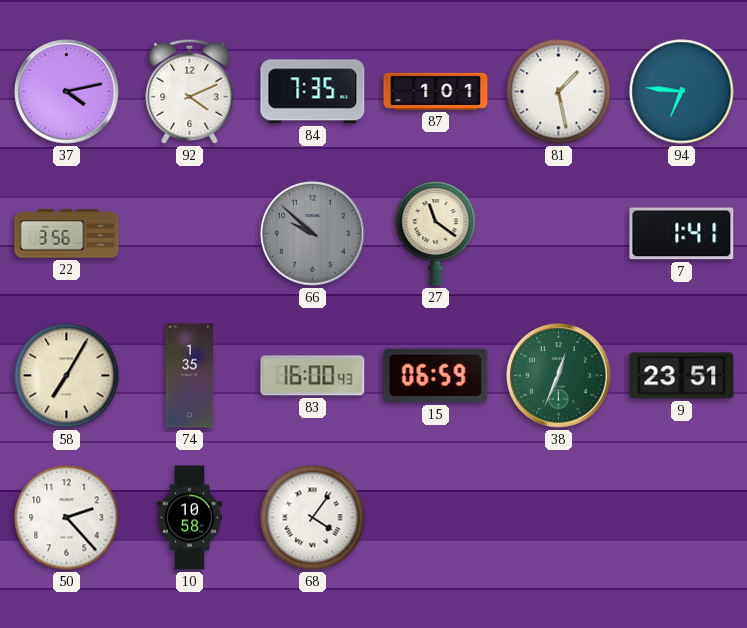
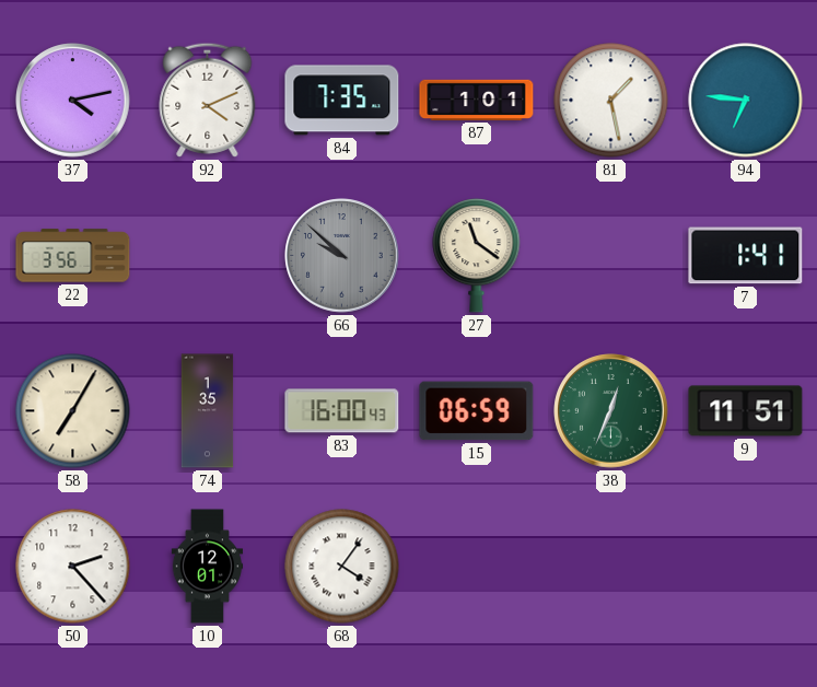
9: 23:51 -> 11:51 (746, 411)
10: 10:58 -> 12:01 (208, 567)
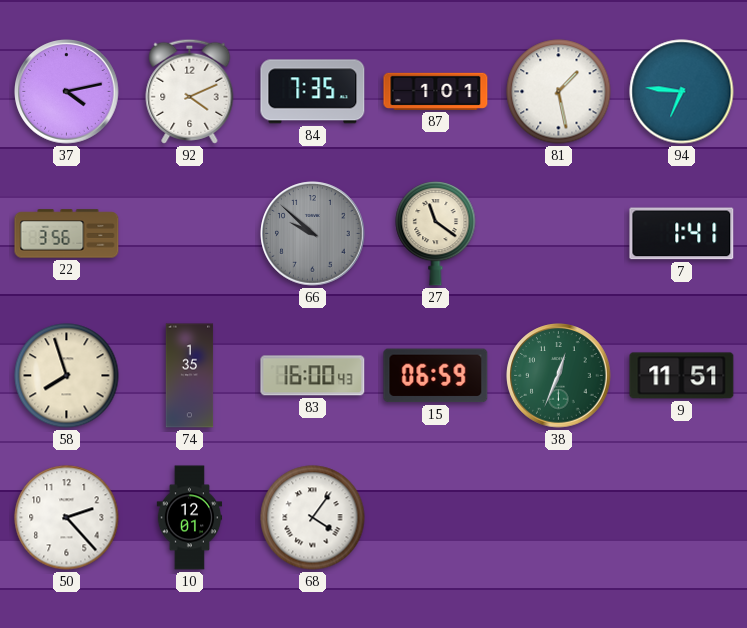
58: 7:05 -> 7:57 (67, 376)
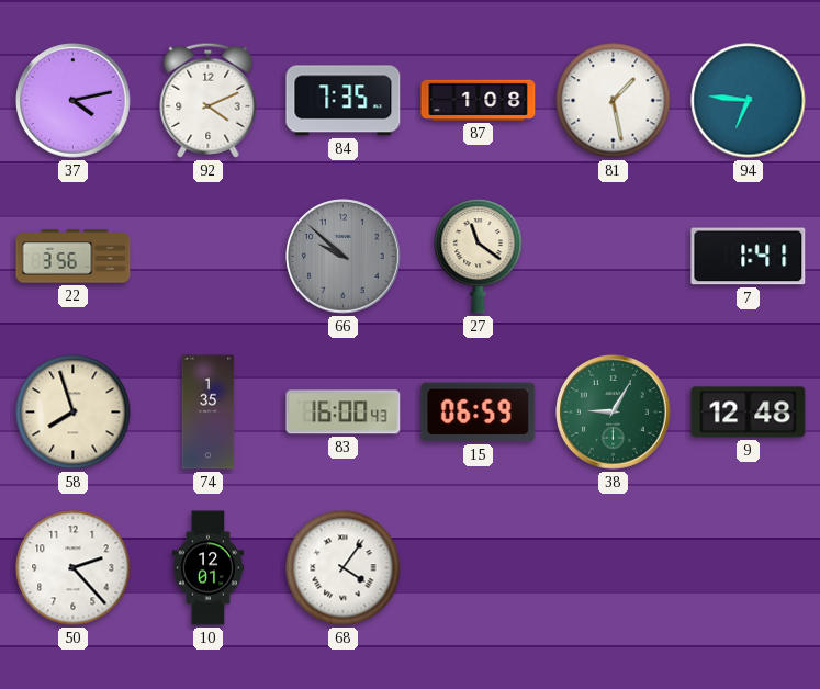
87: 1:01 -> 1:08 (479, 100)
38: 12:34 -> 9:05 (614, 413)
9: 11:51 -> 12:48 (749, 413)
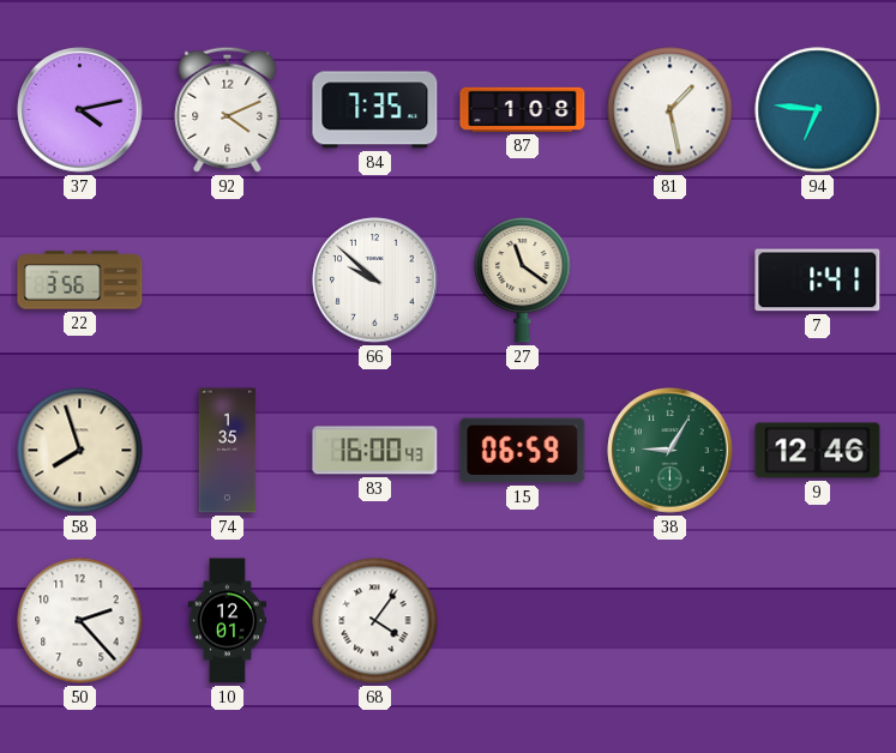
66 dial: grey -> white (375, 281)
9: 12:48 -> 12:46 (818, 451)
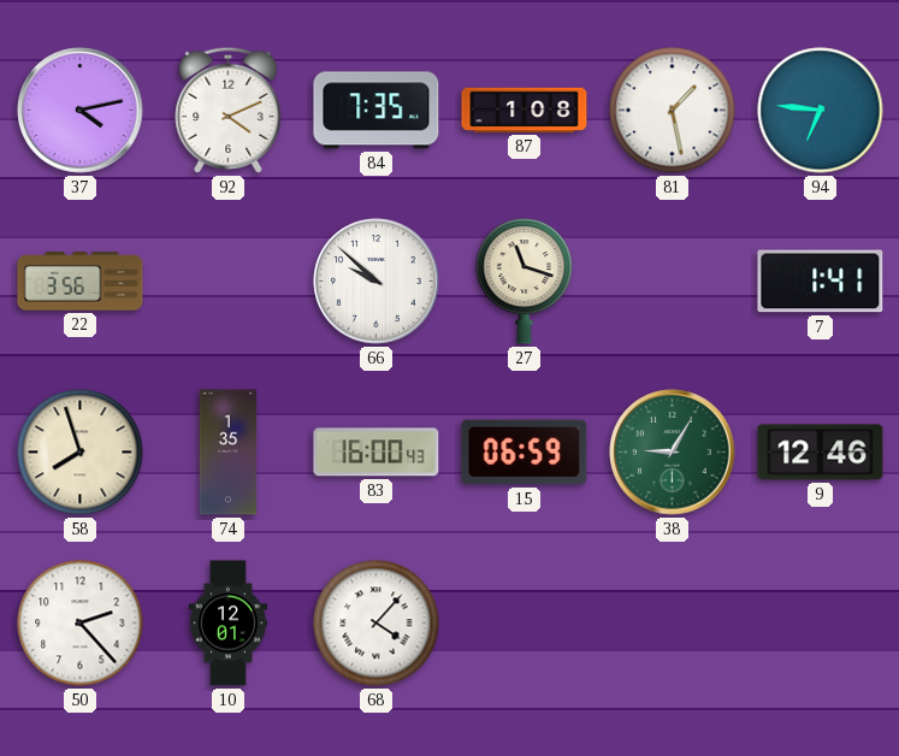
27: 11:21 -> 11:18 (525, 282)
68: 4:06 -> 4:07 (377, 624)
